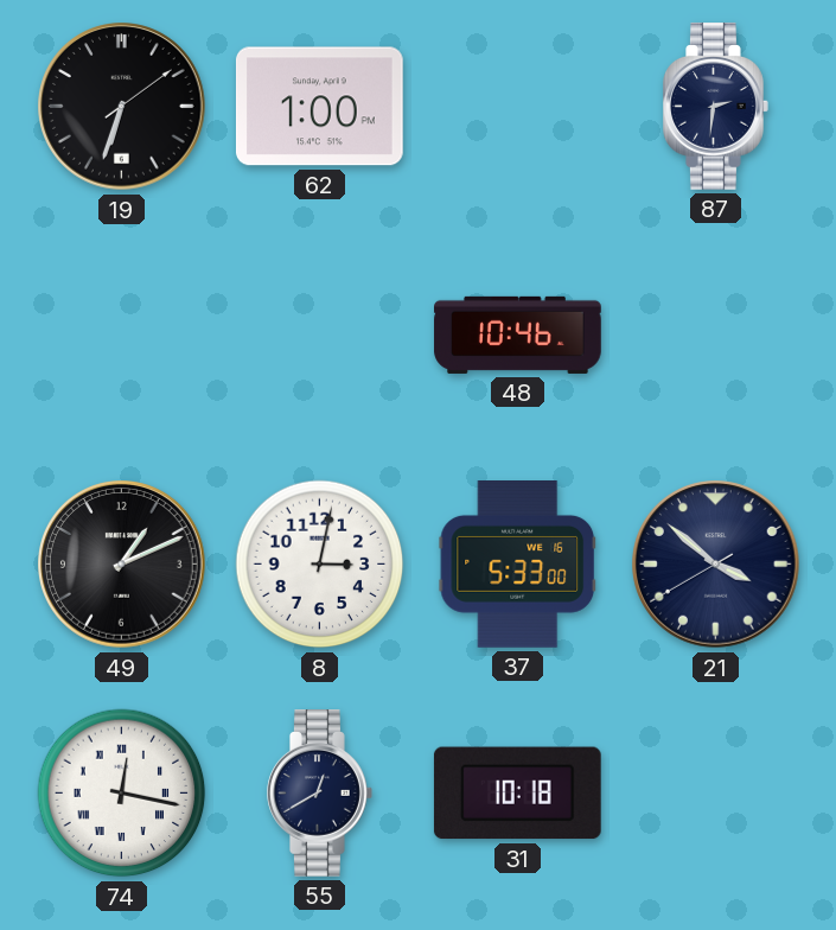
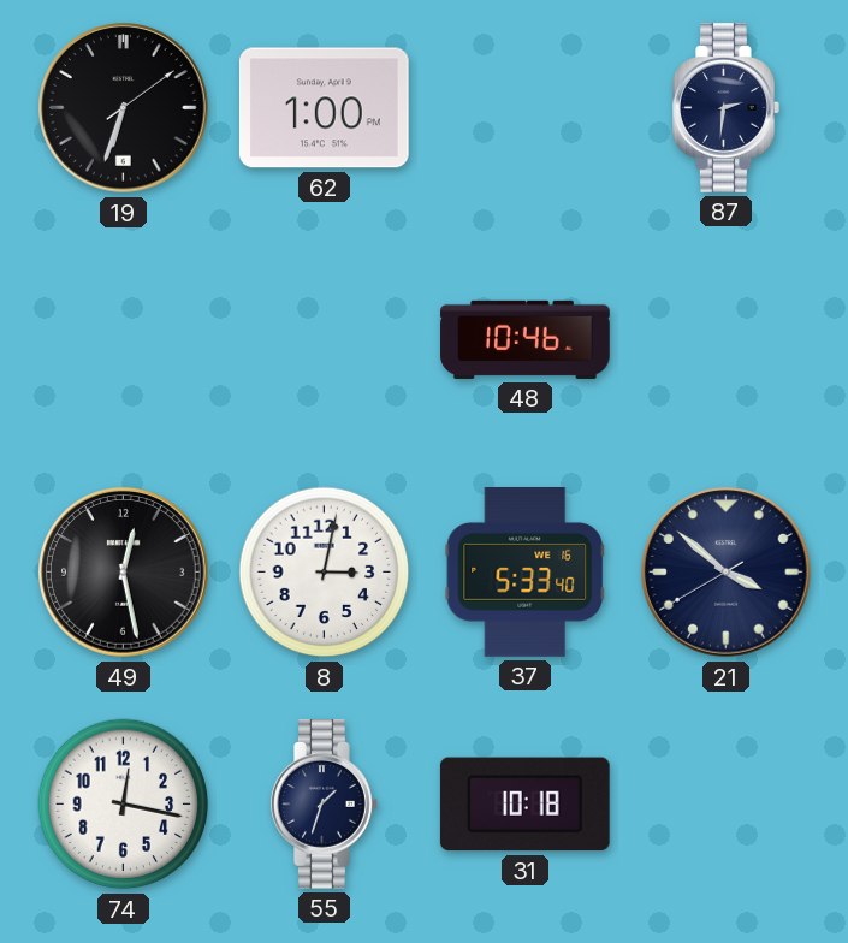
49: 1:11 -> 12:28 (124, 573)
37: 5:33:00 -> 5:33:40 (524, 573)
74 numerals: Roman -> Arabic (124, 805)
55: 12:40 -> 1:33 (325, 805)
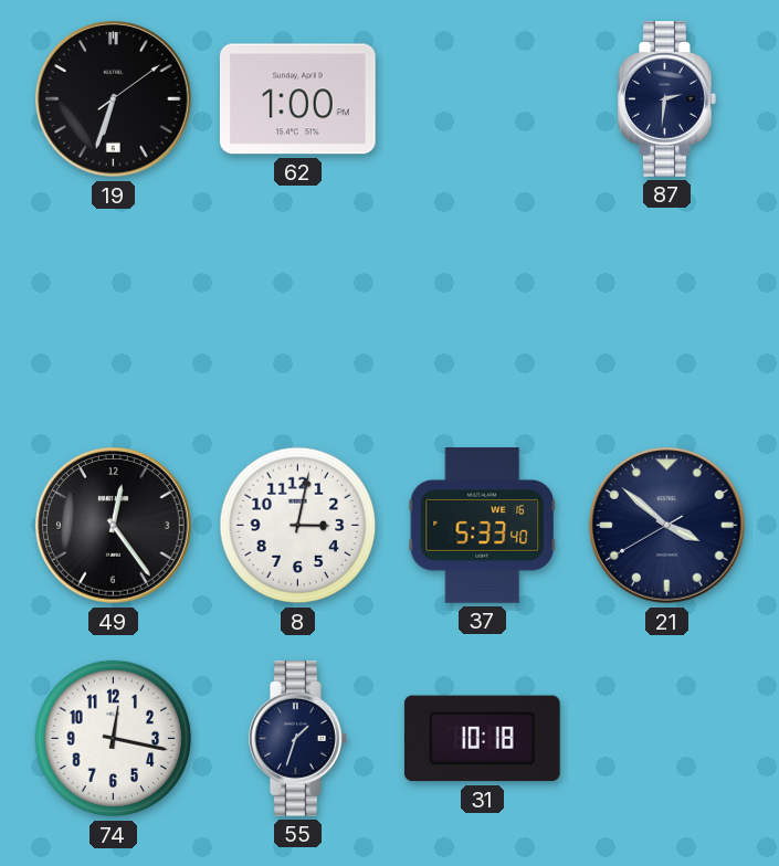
48: 10:46 -> none (526, 339)
49: 12:28 -> 12:24 (114, 526)
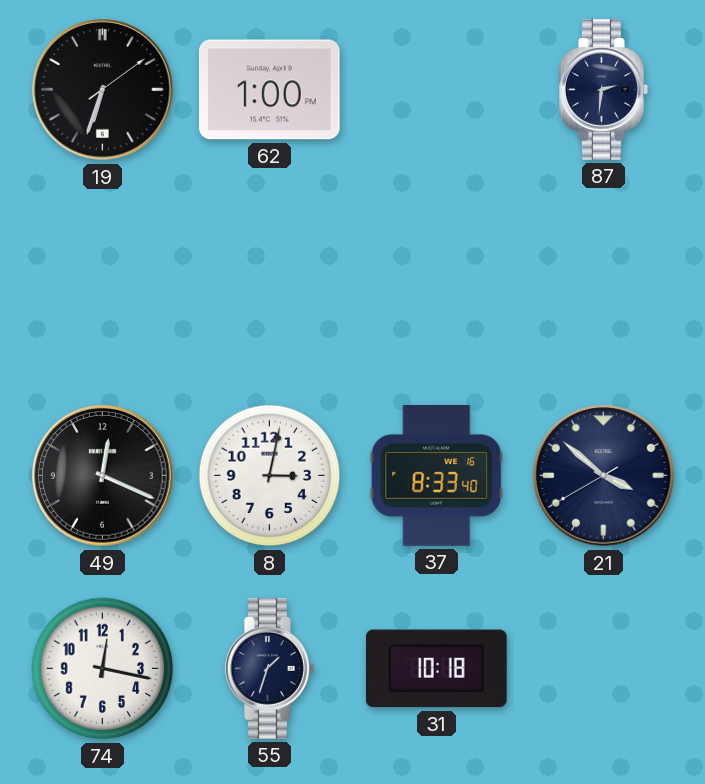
49: 12:24 -> 12:19 (103, 476)
37: 5:33 -> 8:33 (436, 476)
